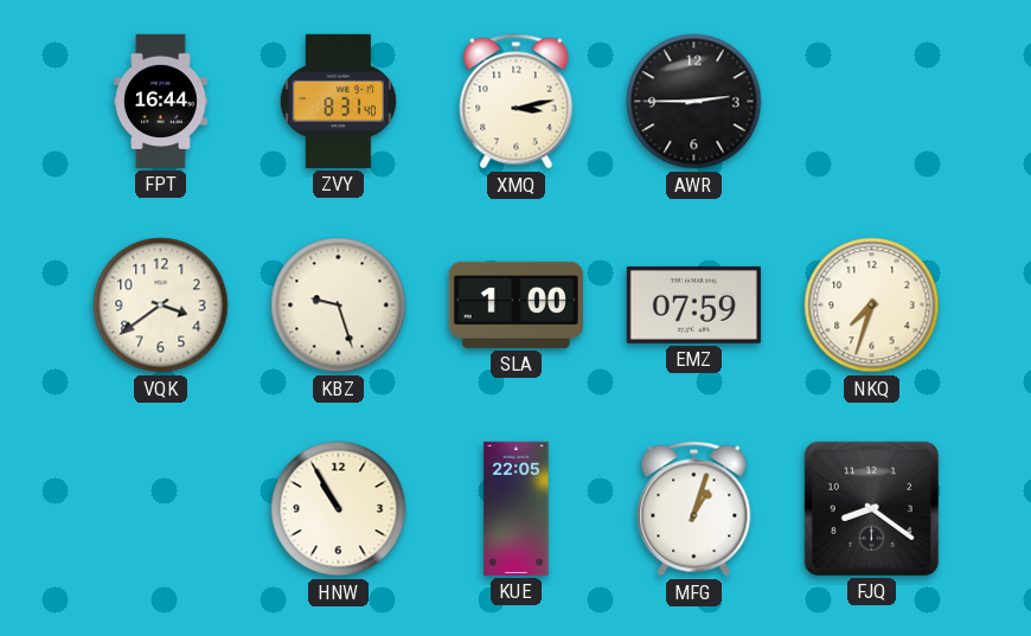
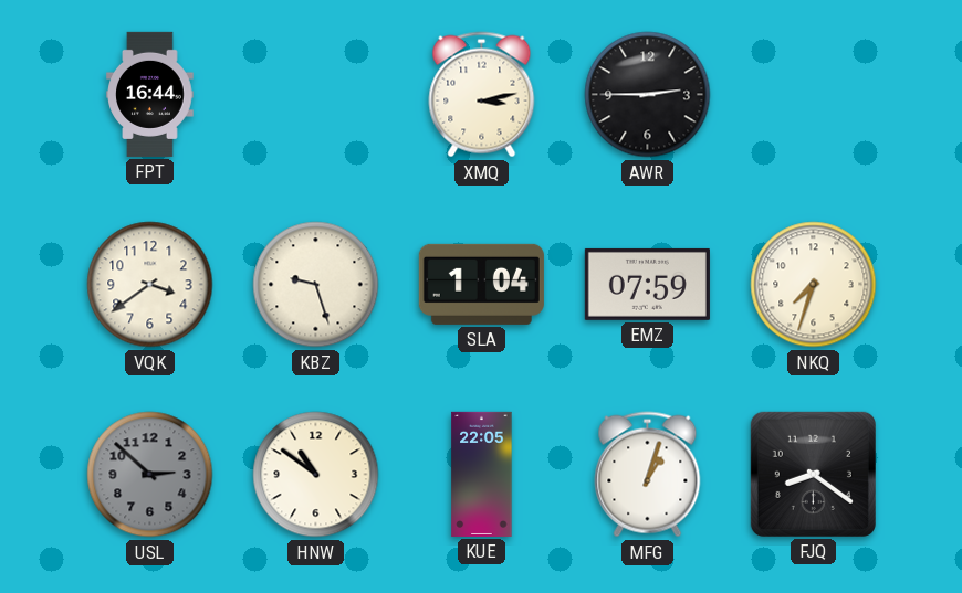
ZVY: 8:31 -> none (338, 101)
SLA: 1:00 -> 1:04 (481, 284)
USL: none -> 2:52 (150, 475)
HNW: 10:55 -> 10:51 (316, 475)
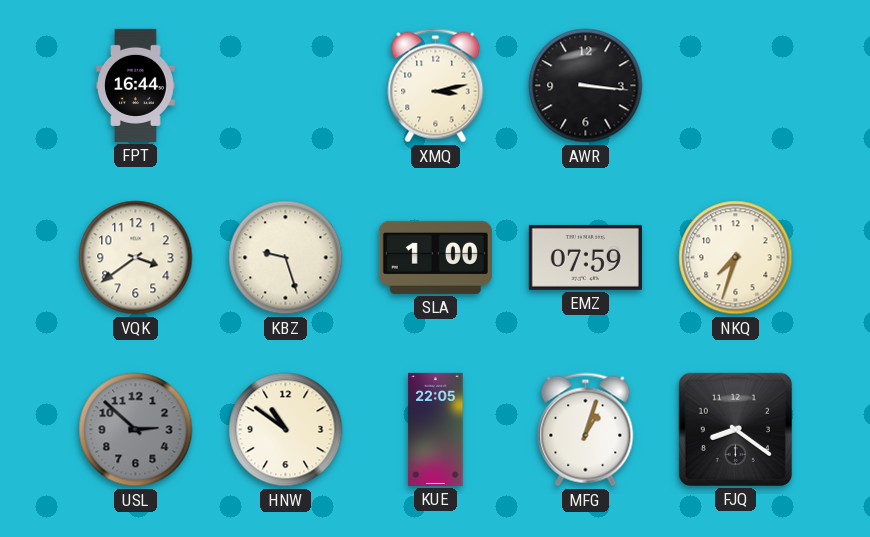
AWR: 2:45 -> 3:16 (586, 86)
SLA: 1:04 -> 1:00 (435, 257)
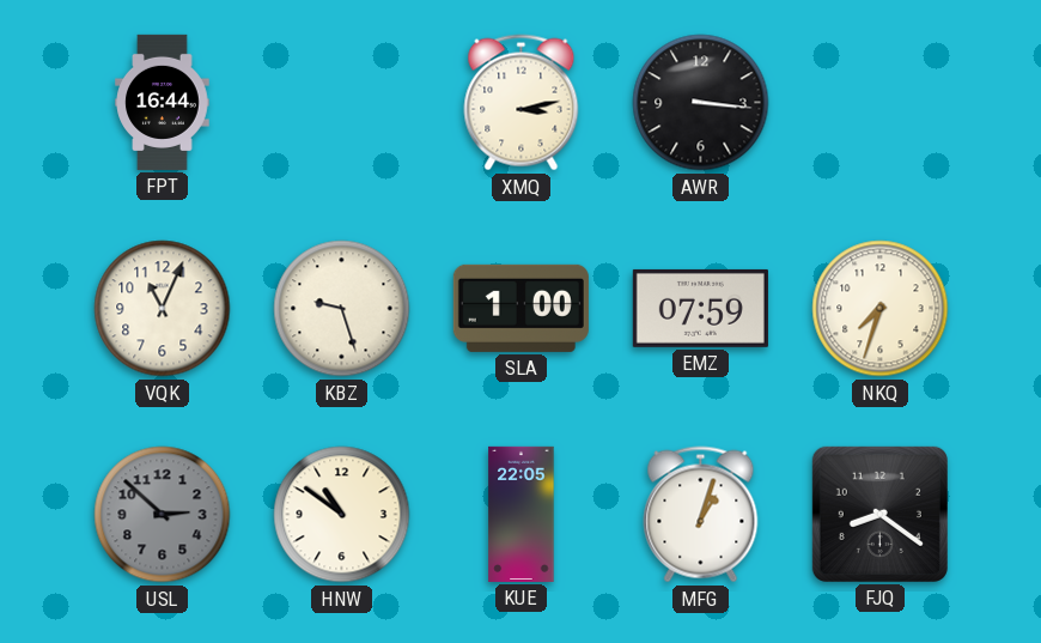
VQK: 3:39 -> 11:04 (163, 309)
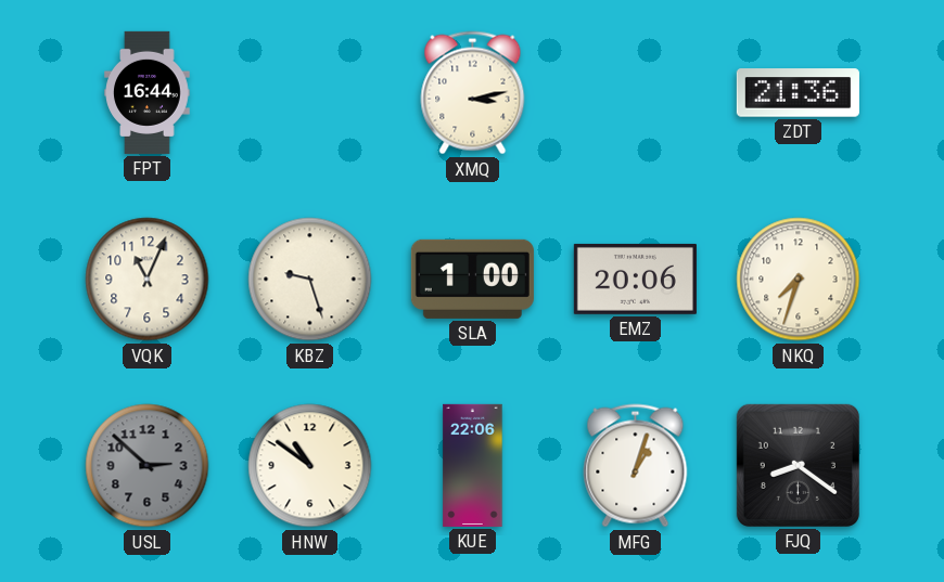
AWR: 3:16 -> none (701, 103)
ZDT: none -> 21:36 (798, 93)
EMZ: 07:59 -> 20:06 (635, 279)
KUE: 22:05 -> 22:06 (473, 465)
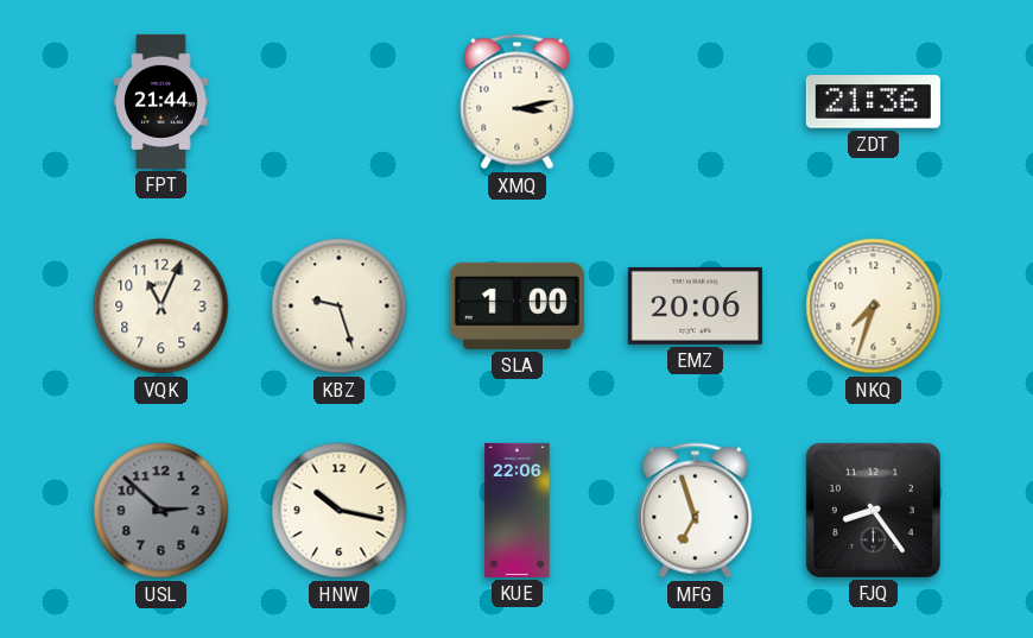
FPT: 16:44 -> 21:44 (161, 101)
HNW: 10:51 -> 10:17 (340, 511)
MFG: 1:03 -> 6:57 (696, 511)
FJQ: 8:21 -> 8:24 (873, 510)
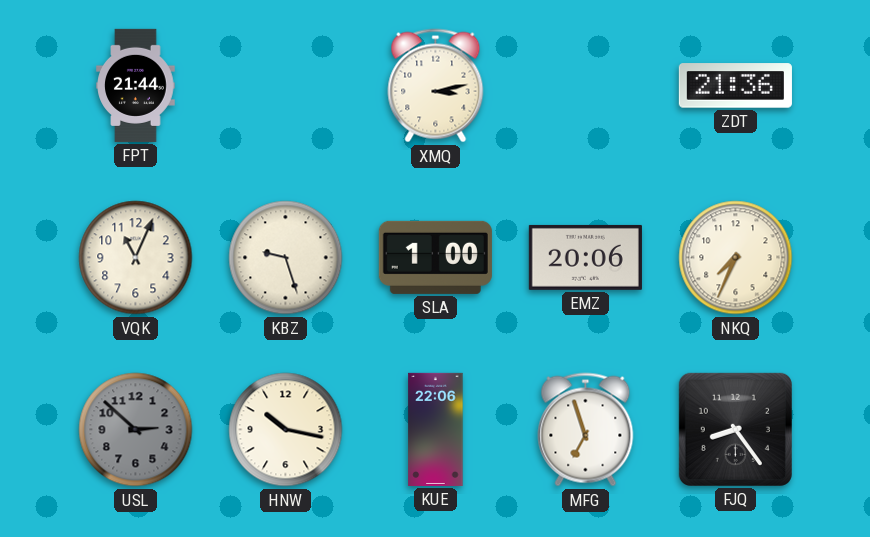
NKQ: 7:33 -> 7:34 (736, 258)
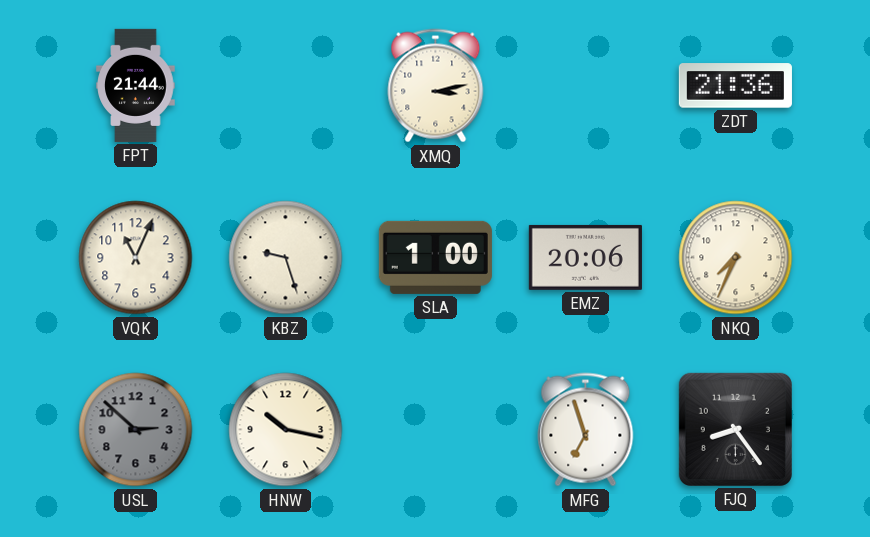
KUE: 22:06 -> none (436, 429)
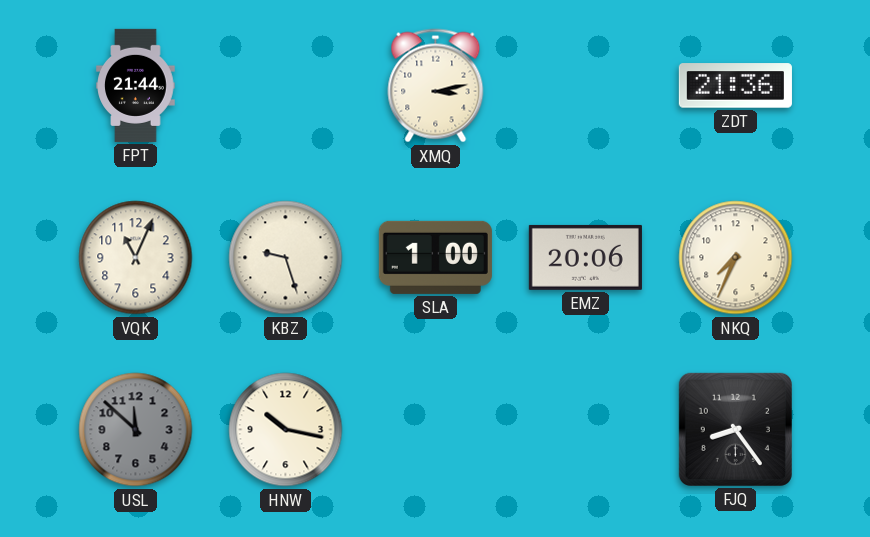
USL: 2:52 -> 11:52 (136, 430)
MFG: 6:57 -> none (586, 430)
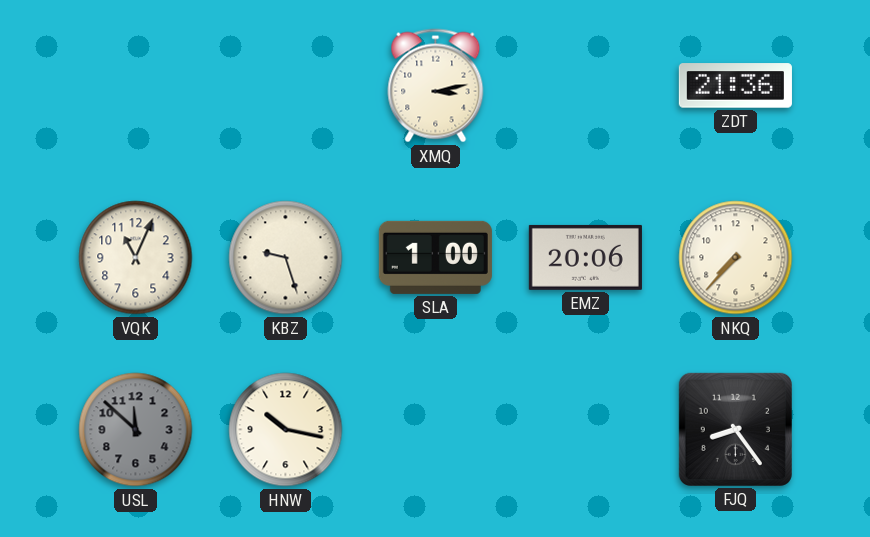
FPT: 21:44 -> none (136, 85)
NKQ: 7:34 -> 7:37 (736, 258)
